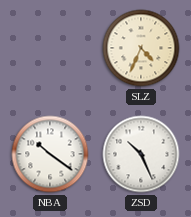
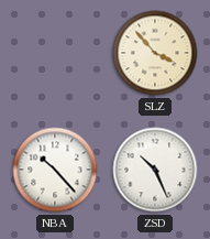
SLZ: 4:34 -> 3:53 (155, 53)
NBA: 10:21 -> 10:23 (55, 170)
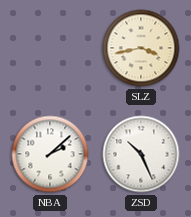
SLZ: 3:53 -> 3:43 (141, 48)
NBA: 10:23 -> 2:08 (50, 154)
